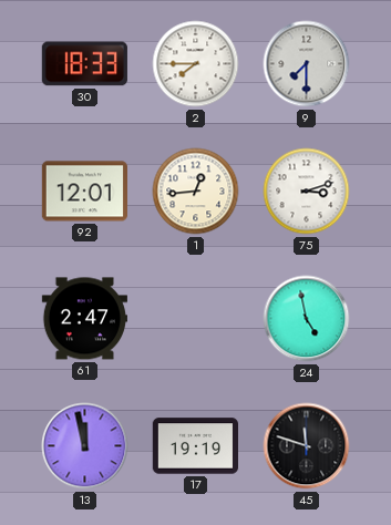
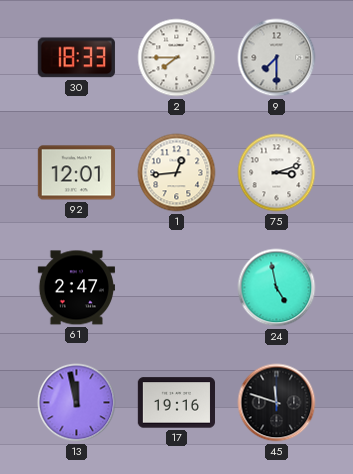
17: 19:19 -> 19:16 (176, 403)
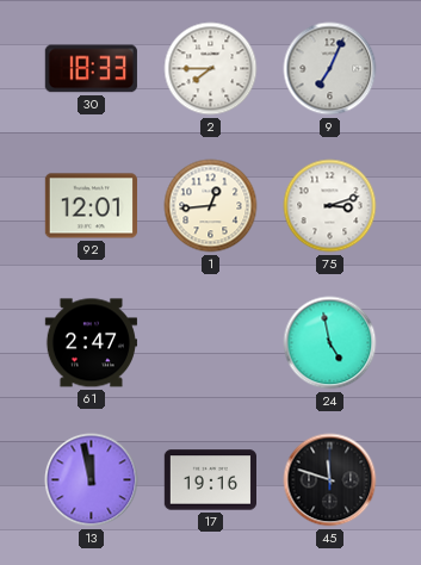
9: 7:30 -> 7:04 (330, 69)
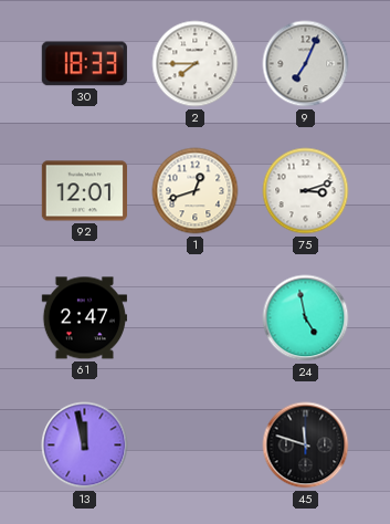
1: 12:44 -> 12:42 (196, 191)
17: 19:16 -> none (210, 480)
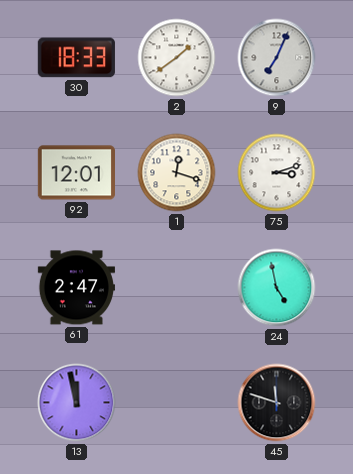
2: 7:45 -> 1:39 (177, 58)
1: 12:42 -> 12:18 (177, 173)
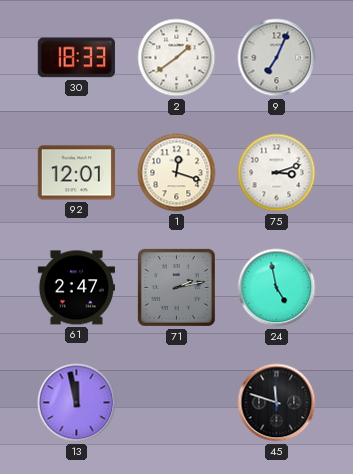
71: none -> 2:13 (176, 287)
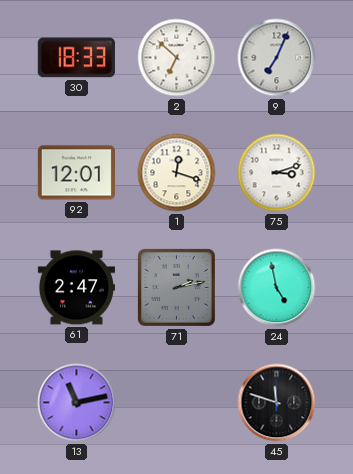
2: 1:39 -> 6:52 (177, 58)
13: 11:58 -> 11:13 (77, 403)
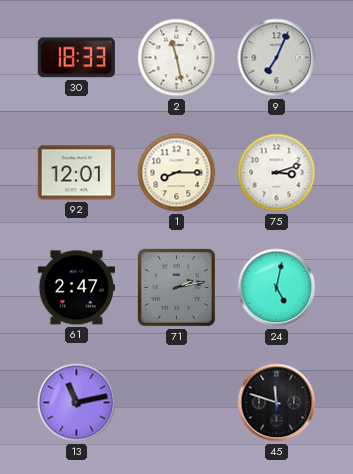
2: 6:52 -> 11:28 (177, 58)
1: 12:18 -> 8:15 (177, 173)
24: 4:58 -> 5:02 (277, 288)
